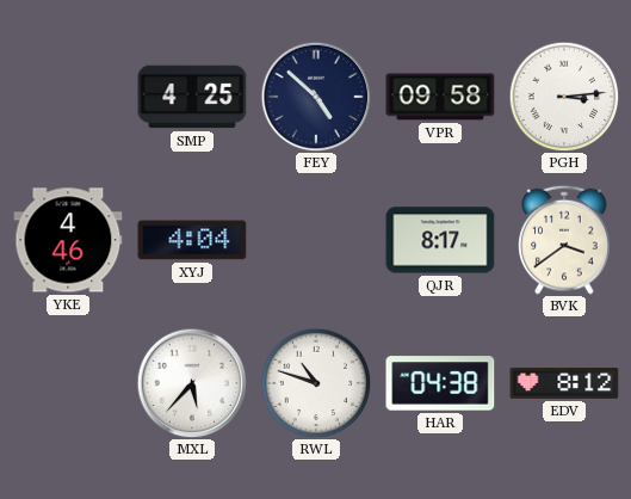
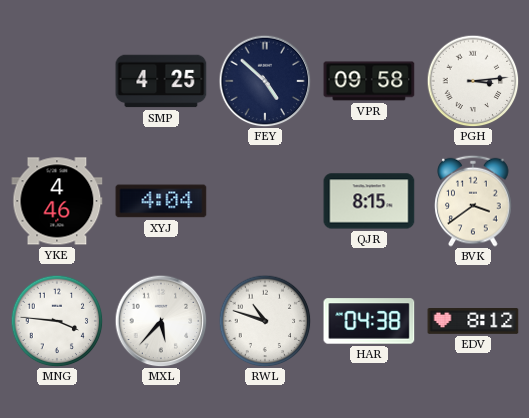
QJR: 8:17 -> 8:15 (369, 201)
MNG: none -> 3:46 (57, 321)
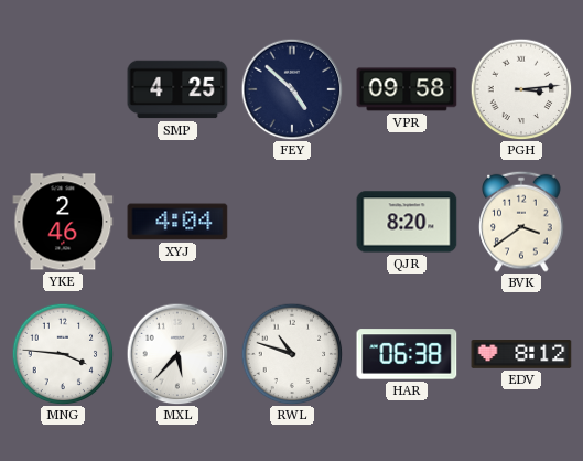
YKE: 4:46 -> 2:46 (63, 222)
QJR: 8:15 -> 8:20 (407, 222)
HAR: 04:38 -> 06:38 (407, 354)
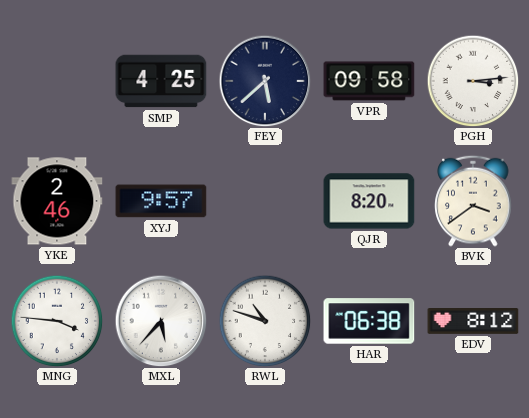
FEY: 4:52 -> 5:38 (265, 81)
XYJ: 4:04 -> 9:57 (161, 201)
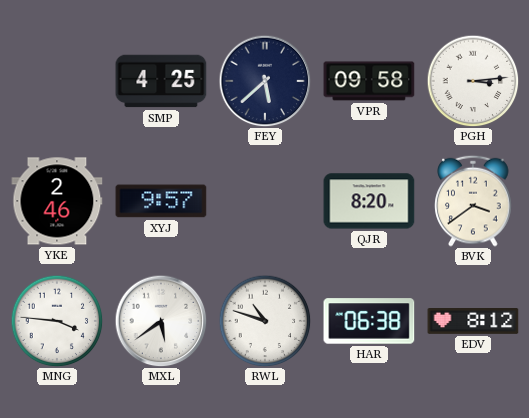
MXL: 5:37 -> 5:39 (161, 321)
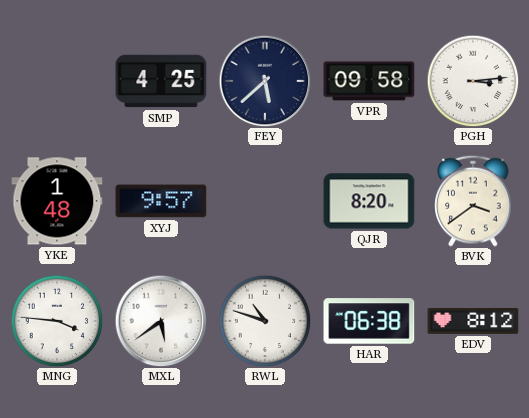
YKE: 2:46 -> 1:48 (57, 201)
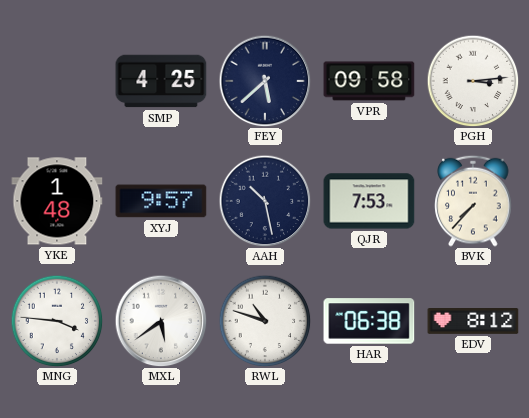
AAH: none -> 10:28 (265, 201)
QJR: 8:20 -> 7:53 (369, 201)
BVK: 3:39 -> 7:37 (473, 201)
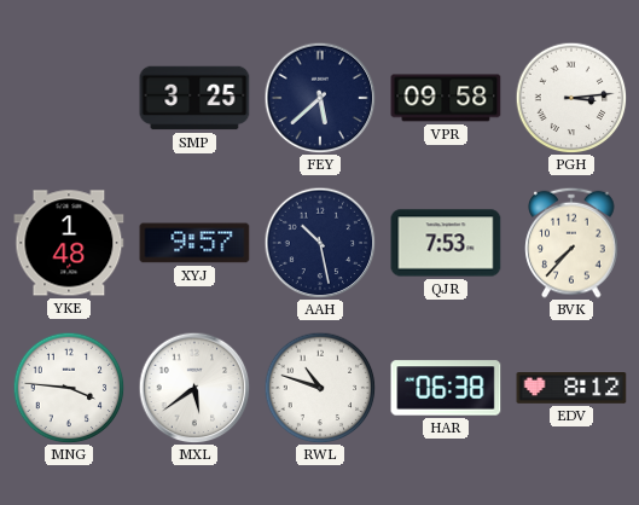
SMP: 4:25 -> 3:25 (194, 98)
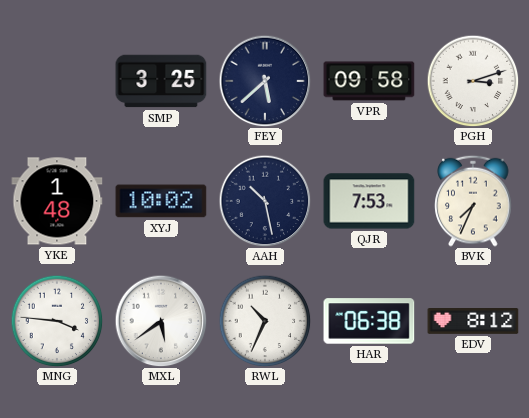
PGH: 3:14 -> 3:12 (473, 81)
XYJ: 9:57 -> 10:02 (161, 201)
BVK: 7:37 -> 7:34 (473, 201)
RWL: 10:48 -> 10:34 (265, 321)
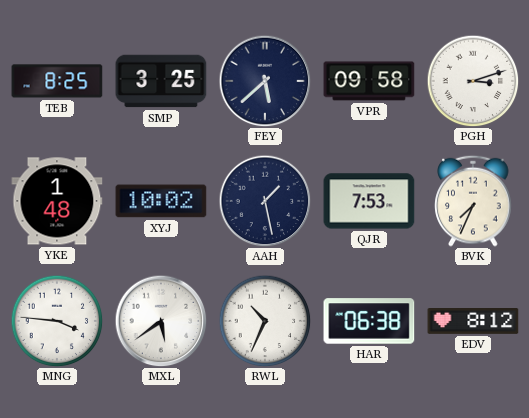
TEB: none -> 8:25 (57, 81)
AAH: 10:28 -> 1:28 (265, 201)
